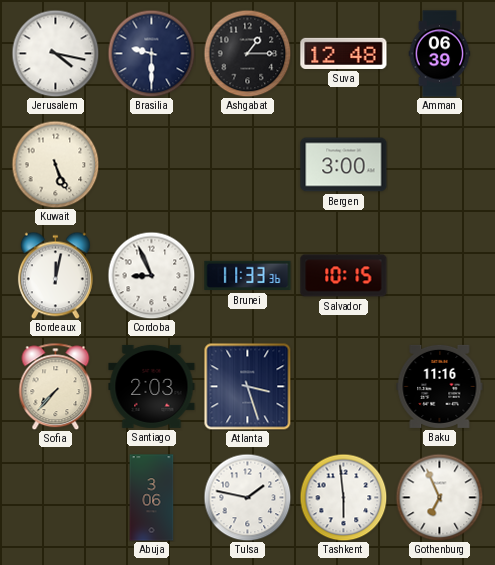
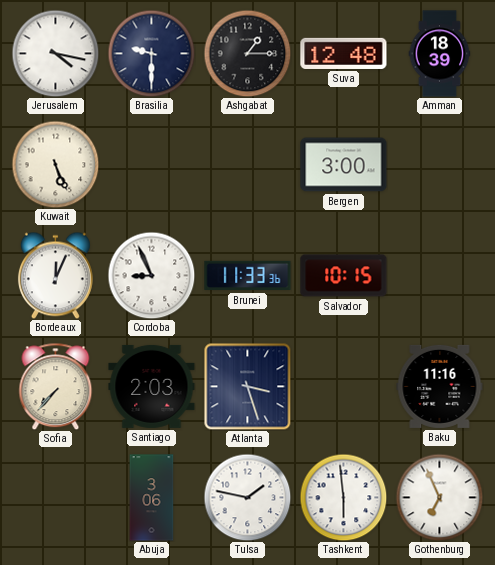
Amman: 06:39 -> 18:39 (440, 54)
Bordeaux: 12:02 -> 12:04 (55, 275)
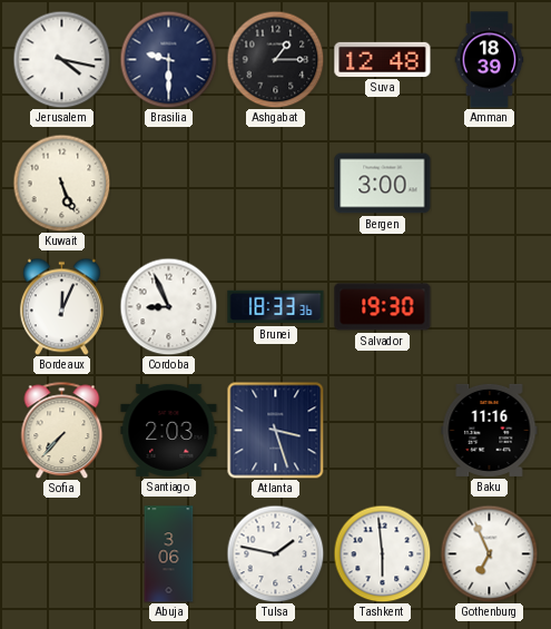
Brunei: 11:33 -> 18:33 (276, 307)
Salvador: 10:15 -> 19:30 (383, 307)
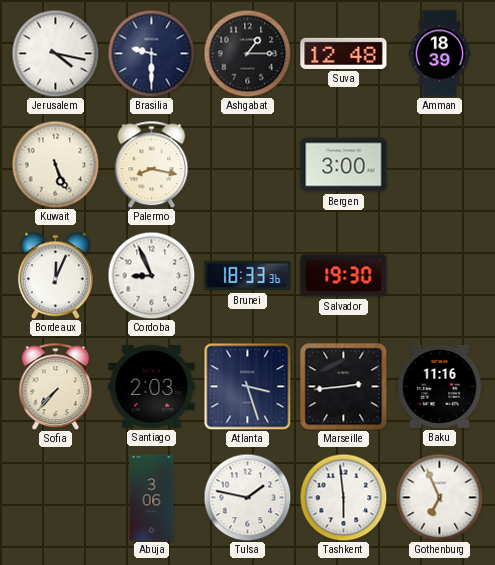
Palermo: none -> 8:17 (152, 164)
Marseille: none -> 2:44 (344, 387)
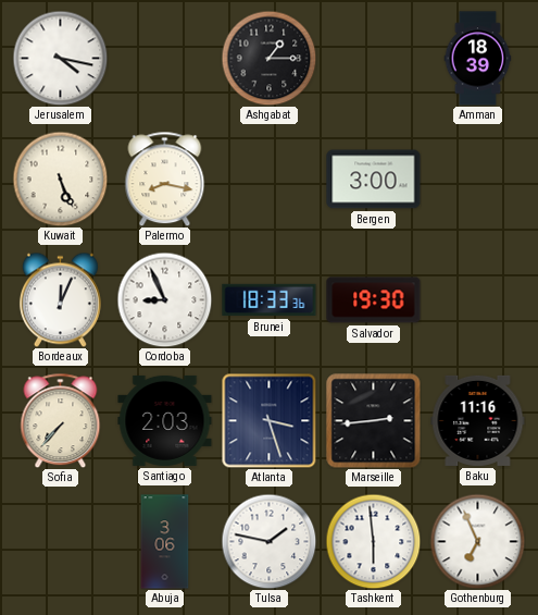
Brasilia: 9:30 -> none (151, 53)
Suva: 12:48 -> none (344, 53)
